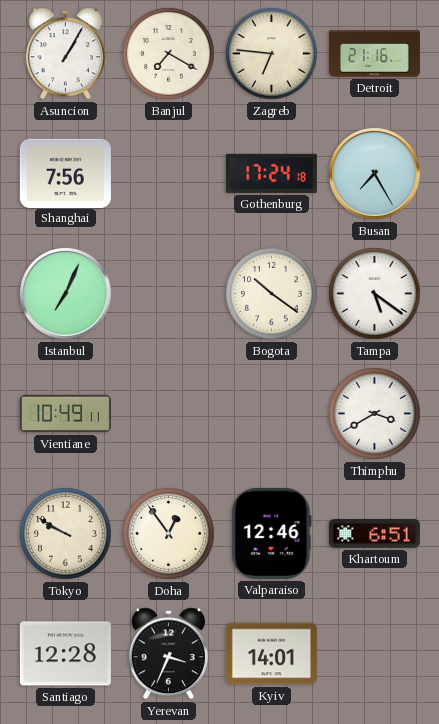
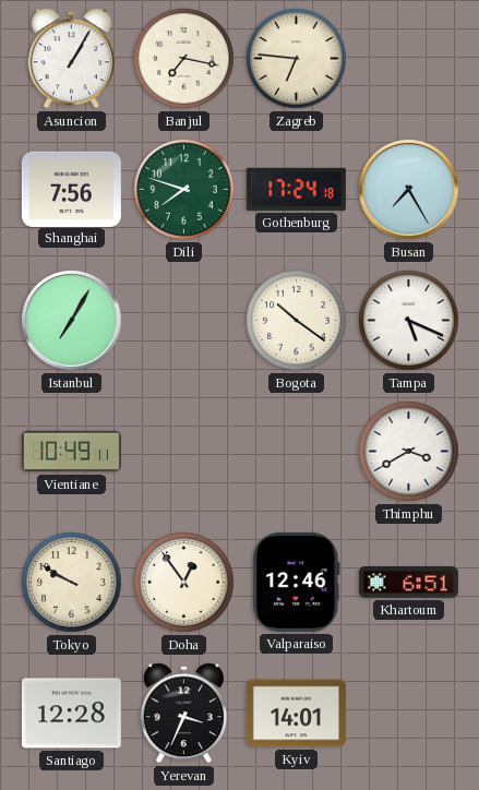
Banjul: 7:20 -> 7:17 (184, 59)
Detroit: 21:16 -> none (374, 54)
Dili: none -> 7:48 (184, 190)
Istanbul: 7:04 -> 7:05 (72, 321)
Tampa: 5:21 -> 5:19 (409, 321)
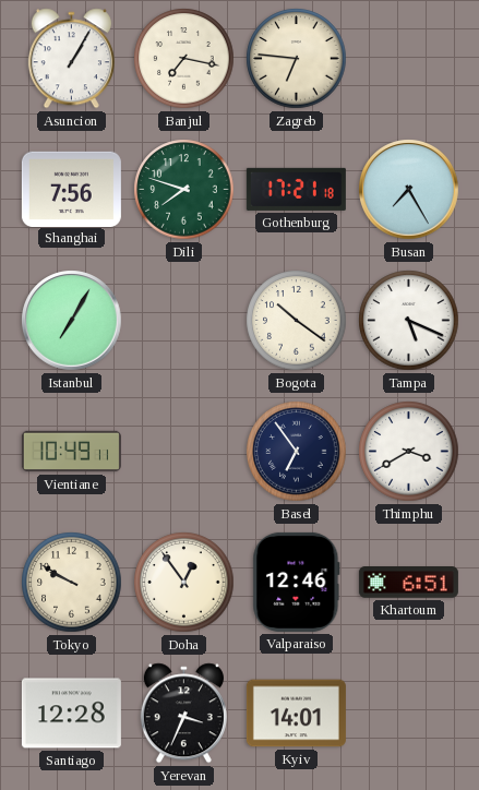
Gothenburg: 17:24 -> 17:21 (296, 189)
Basel: none -> 6:54 (297, 452)
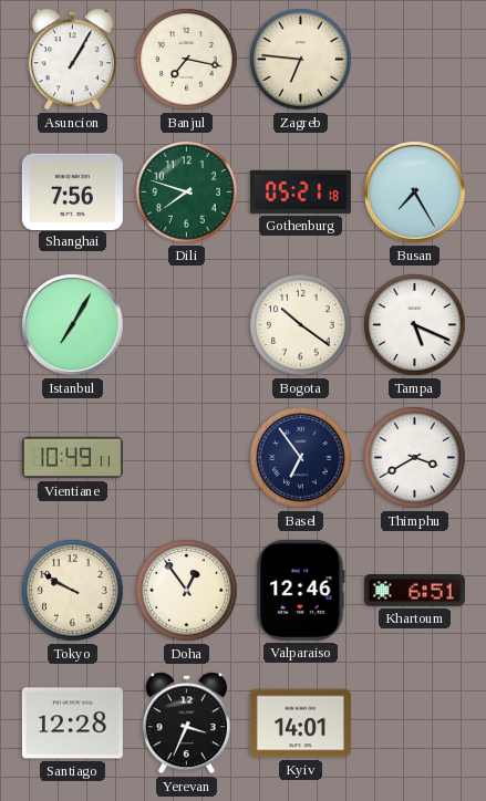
Gothenburg: 17:21 -> 05:21 (300, 191)
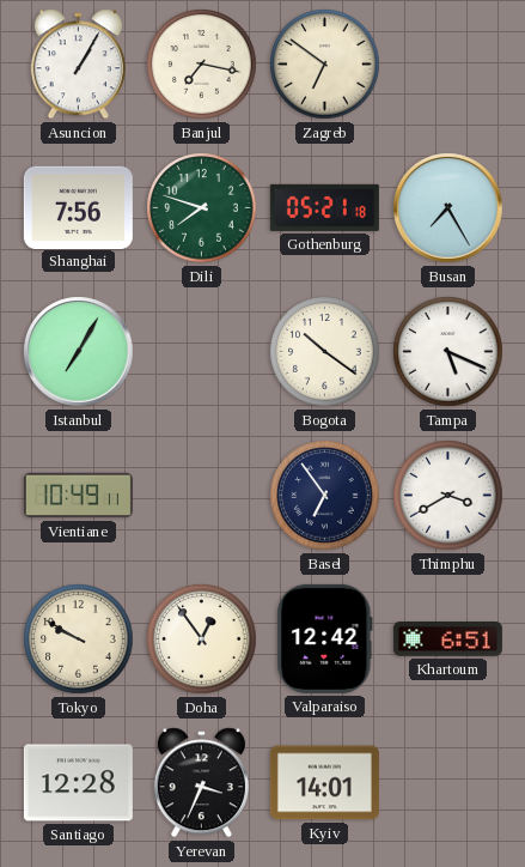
Zagreb: 6:46 -> 6:51 (325, 65)
Valparaiso: 12:46 -> 12:42 (325, 638)
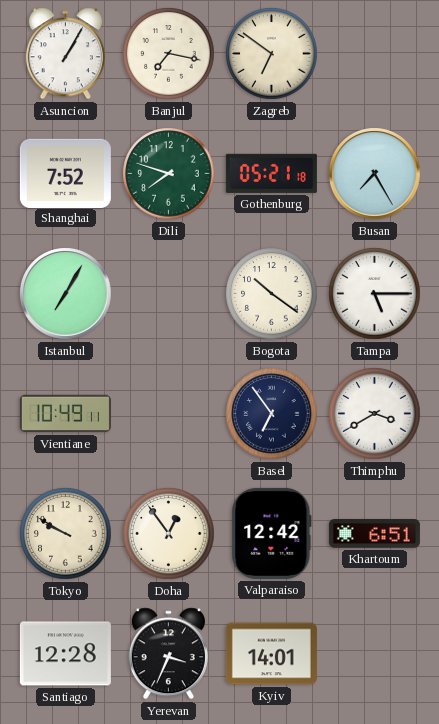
Shanghai: 7:56 -> 7:52 (65, 173)
Tampa: 5:19 -> 5:15 (375, 294)
